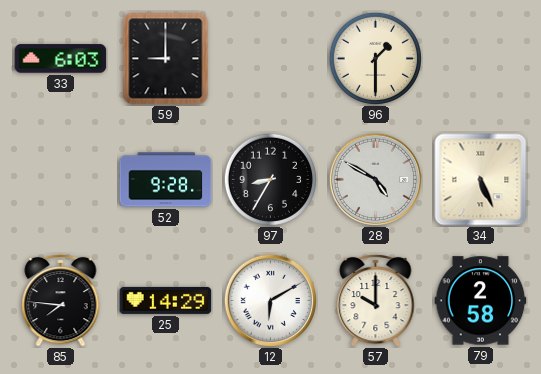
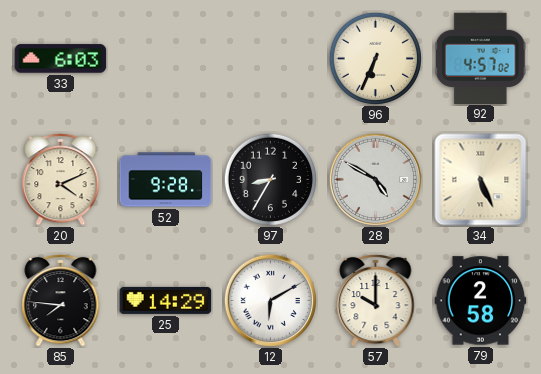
59: 9:00 -> none (166, 59)
96: 1:30 -> 6:34 (375, 58)
92: none -> 4:57 (481, 58)
20: none -> 4:11 (61, 179)
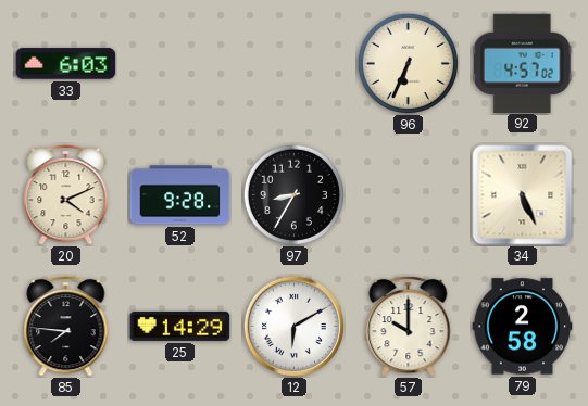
28: 4:50 -> none (375, 179)
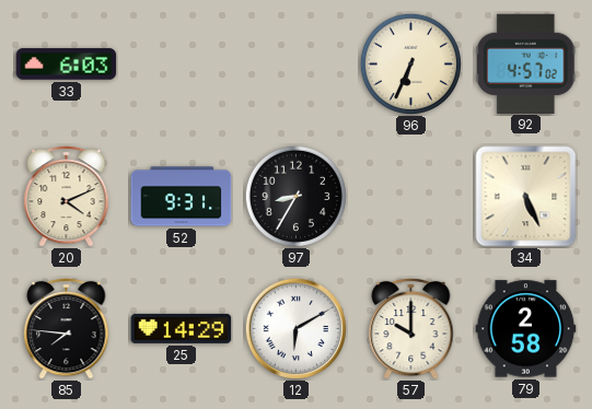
52: 9:28 -> 9:31 (182, 197)
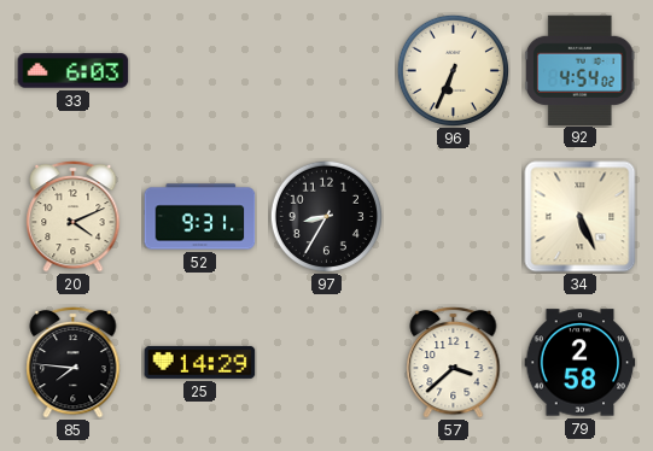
92: 4:57 -> 4:54 (581, 70)
12: 6:10 -> none (295, 328)
57: 10:00 -> 3:38 (454, 362)
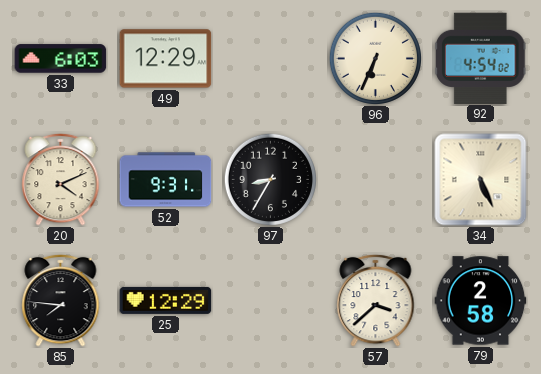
49: none -> 12:29 (166, 59)
25: 14:29 -> 12:29 (166, 300)
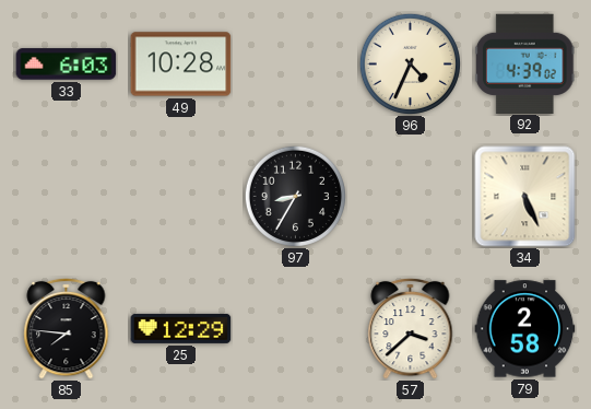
49: 12:29 -> 10:28 (181, 65)
96: 6:34 -> 4:34 (410, 63)
92: 4:54 -> 4:39 (525, 63)
20: 4:11 -> none (61, 179)
52: 9:31 -> none (166, 180)
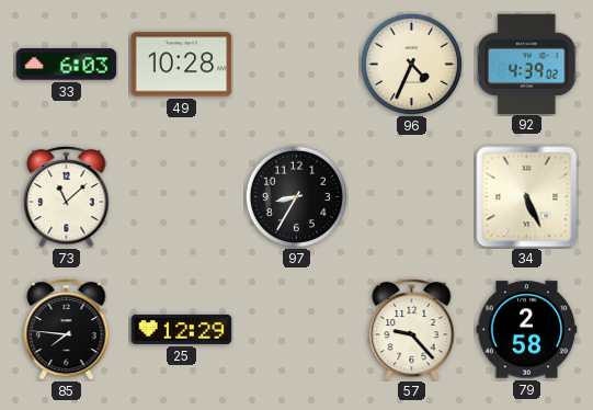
73: none -> 11:08 (67, 196)
57: 3:38 -> 9:23 (412, 329)
